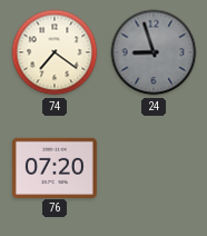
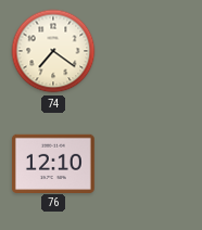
24: 8:57 -> none (154, 52)
76: 07:20 -> 12:10 (53, 163)
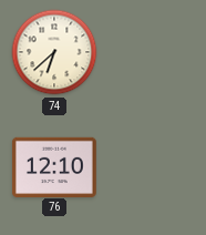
74: 7:21 -> 6:38 (54, 52)
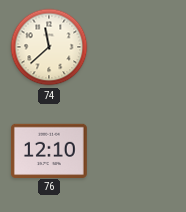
74: 6:38 -> 11:38 (49, 47)
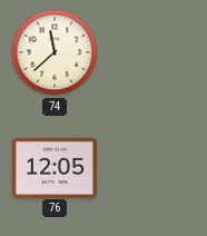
76: 12:10 -> 12:05 (55, 167)
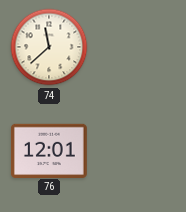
76: 12:05 -> 12:01 (49, 150)
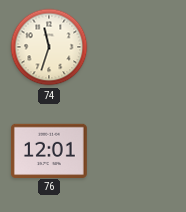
74: 11:38 -> 11:33 (49, 47)
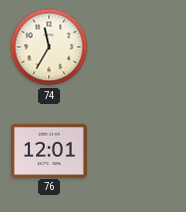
74: 11:33 -> 11:35 (49, 47)
